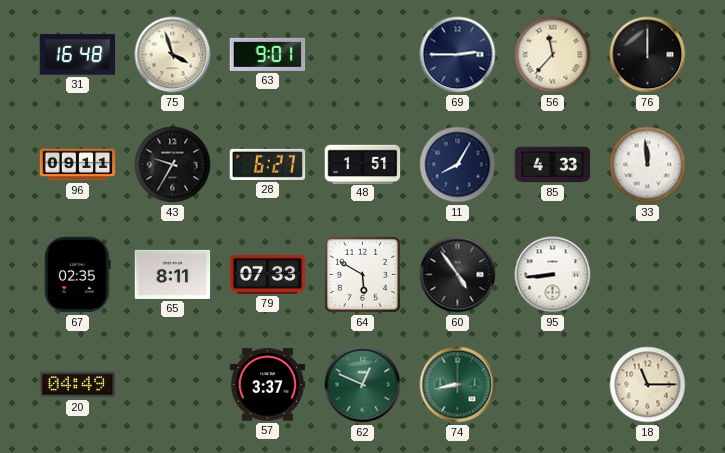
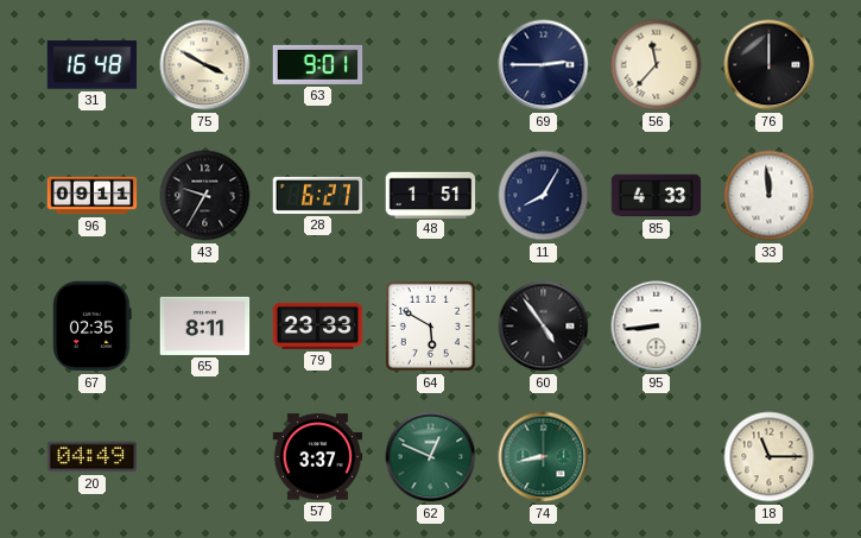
75: 3:57 -> 3:50 (205, 65)
79: 07:33 -> 23:33 (318, 325)
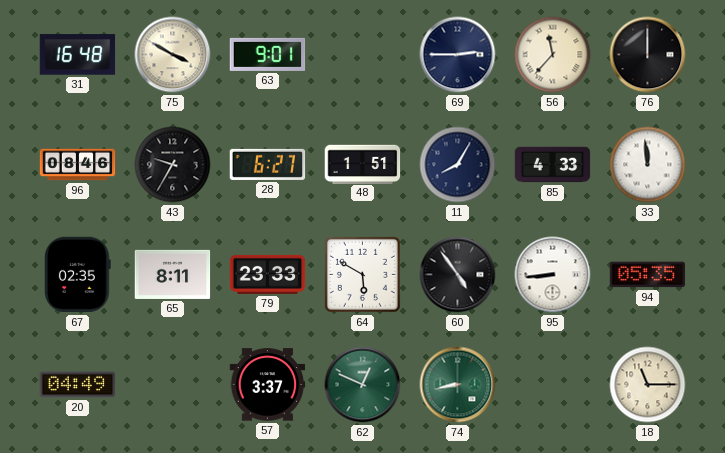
96: 09:11 -> 08:46 (78, 165)
94: none -> 05:35 (648, 275)
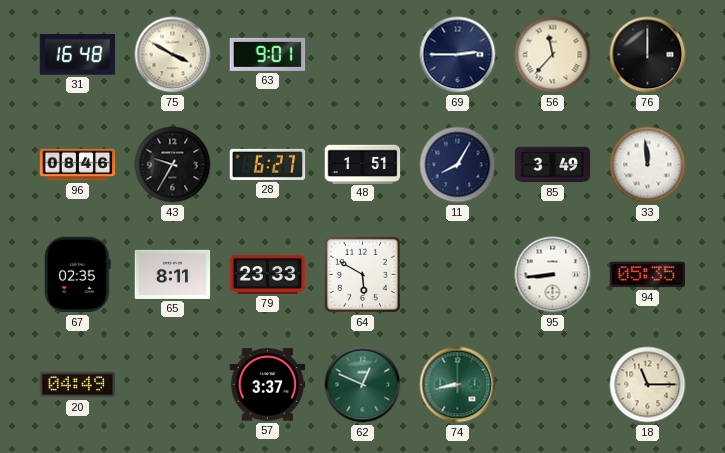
85: 4:33 -> 3:49 (553, 165)
60: 4:54 -> none (458, 275)
